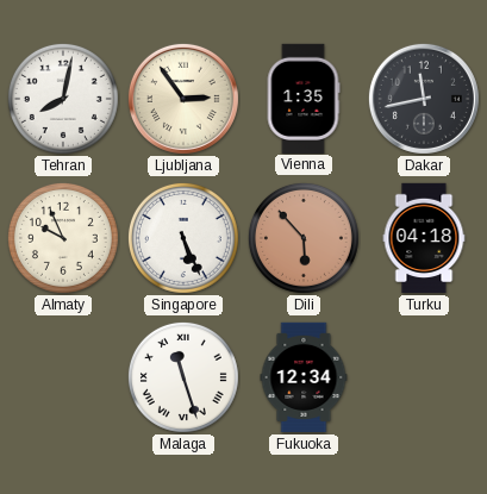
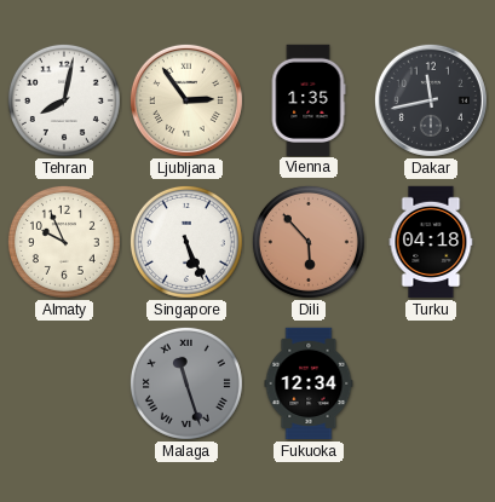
Malaga dial: white -> grey (186, 383)
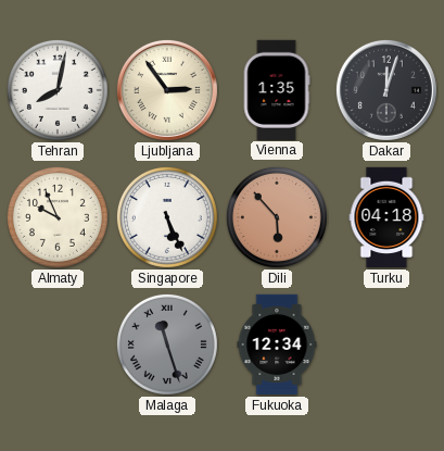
Dakar: 11:43 -> 12:03 (386, 90)
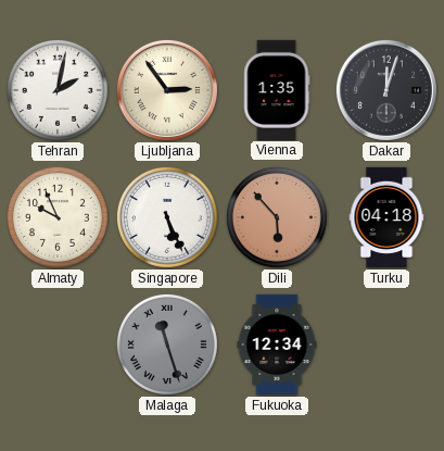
Tehran: 8:02 -> 2:02 (58, 90)
